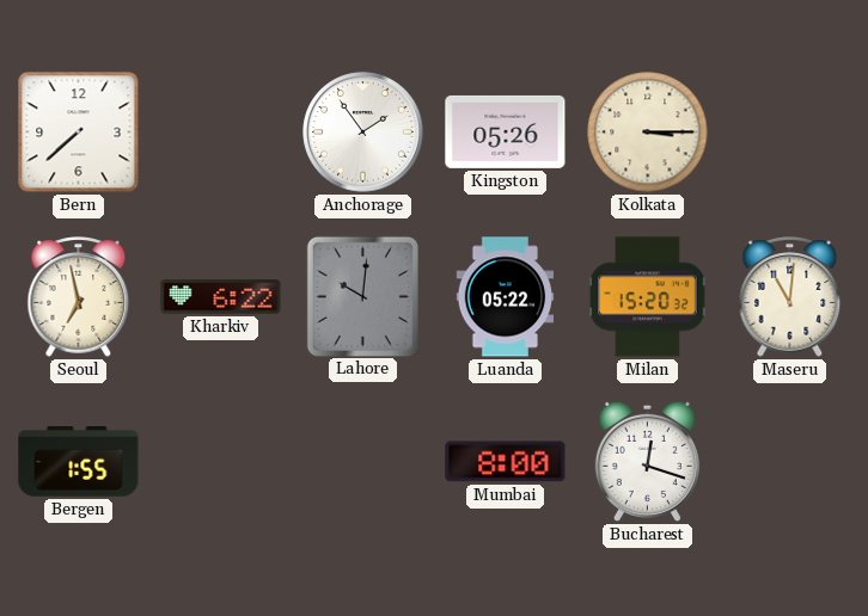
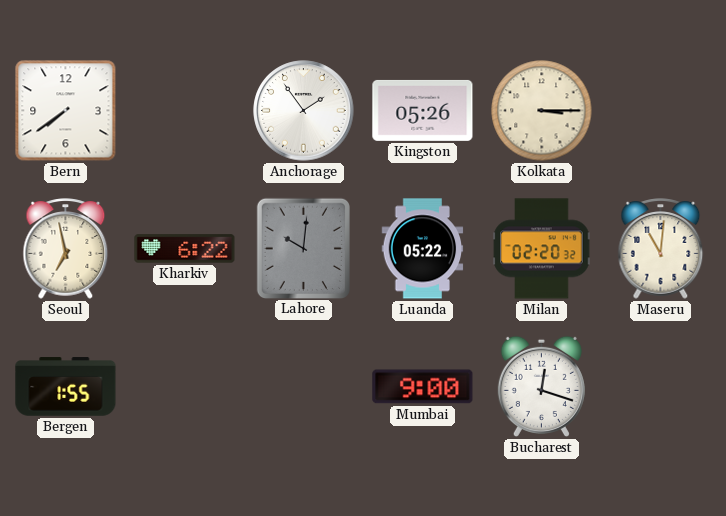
Bern: 7:38 -> 7:39 (66, 111)
Milan: 15:20 -> 02:20 (542, 249)
Mumbai: 8:00 -> 9:00 (423, 387)
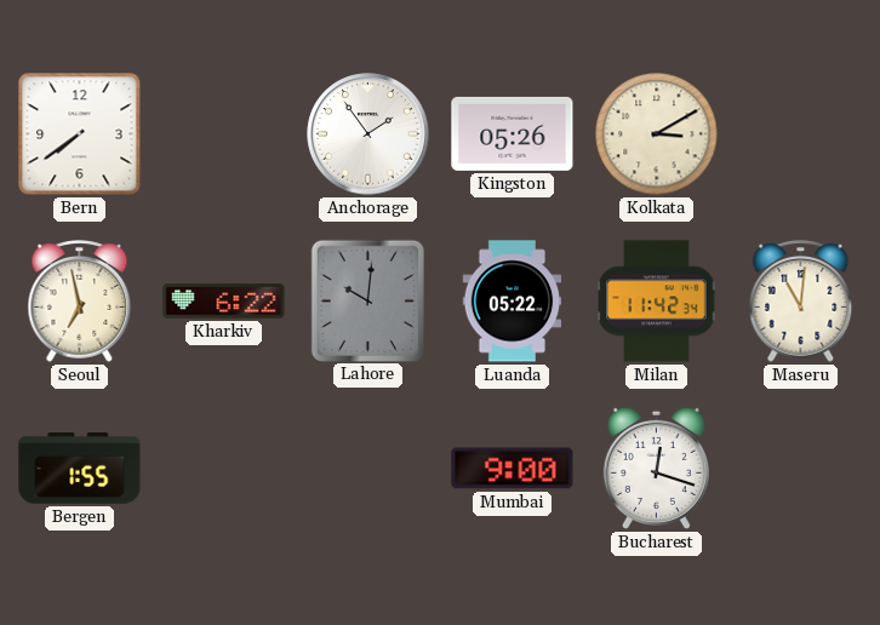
Kolkata: 3:15 -> 3:10 (657, 134)
Milan: 02:20 -> 11:42 (657, 302)
